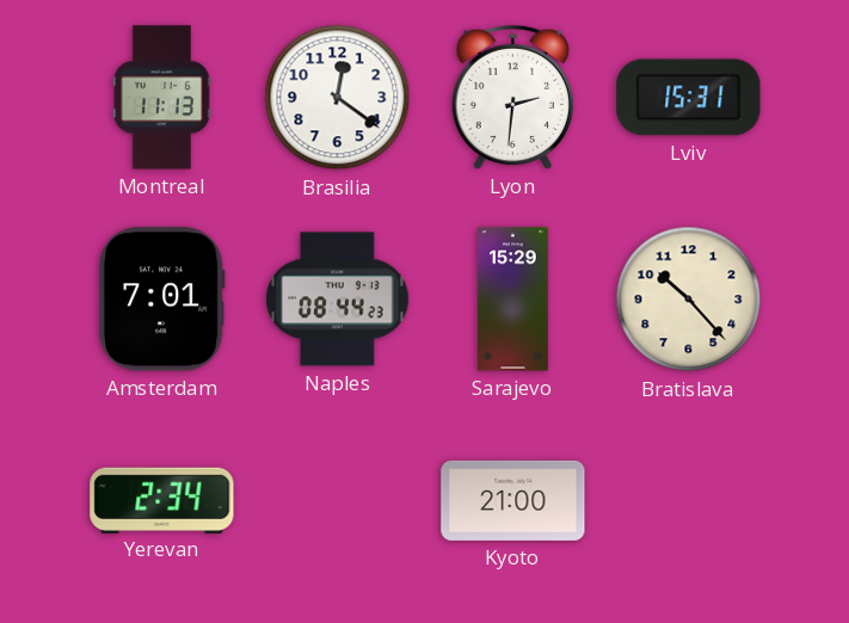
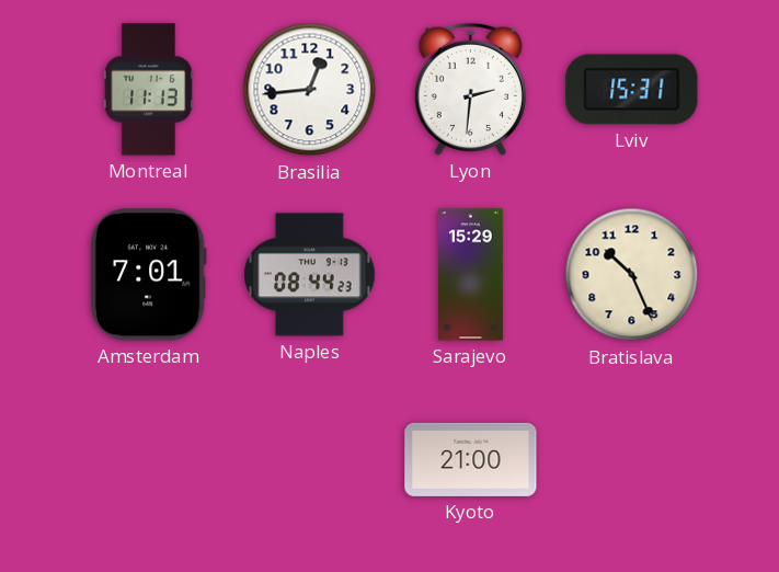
Brasilia: 12:21 -> 12:44 (310, 90)
Bratislava: 10:23 -> 10:26 (632, 275)
Yerevan: 2:34 -> none (162, 500)
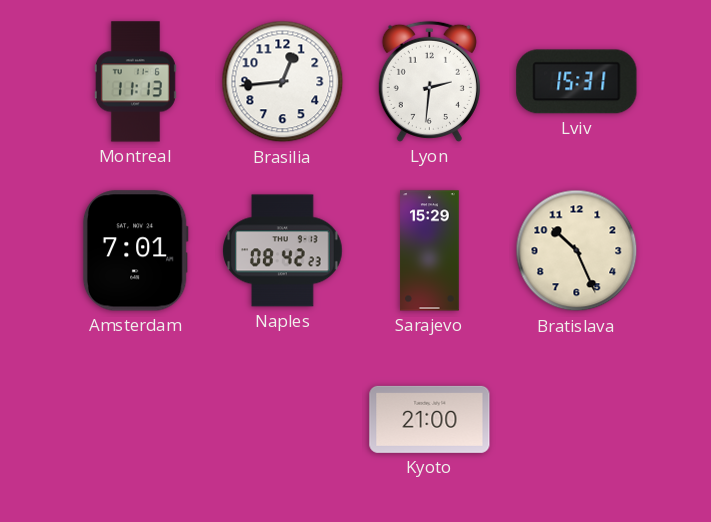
Naples: 08:44 -> 08:42 (283, 251)
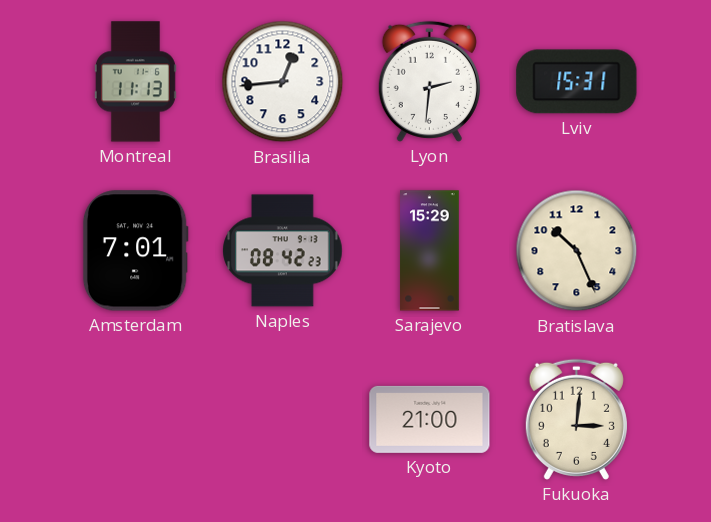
Fukuoka: none -> 3:01 (576, 419)
